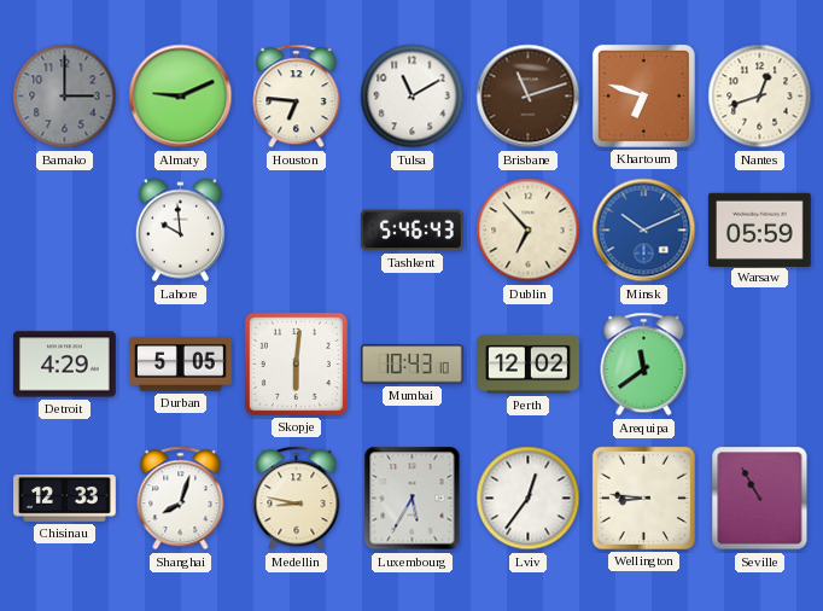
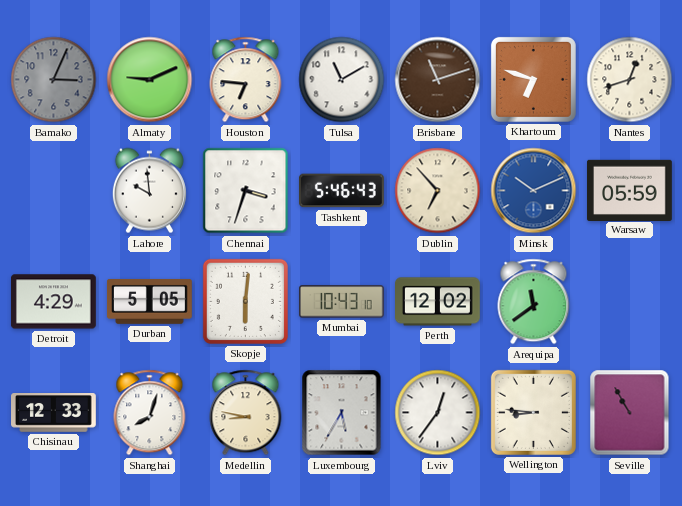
Bamako: 3:00 -> 3:04 (54, 80)
Chennai: none -> 3:33 (246, 191)
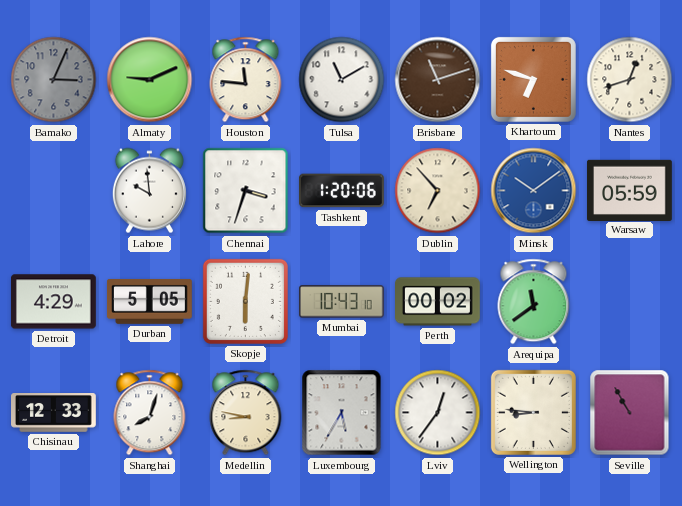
Houston: 6:46 -> 11:46 (246, 80)
Tashkent: 5:46 -> 1:20 (341, 191)
Minsk: 10:11 -> 10:09 (534, 191)
Perth: 12:02 -> 00:02 (438, 302)
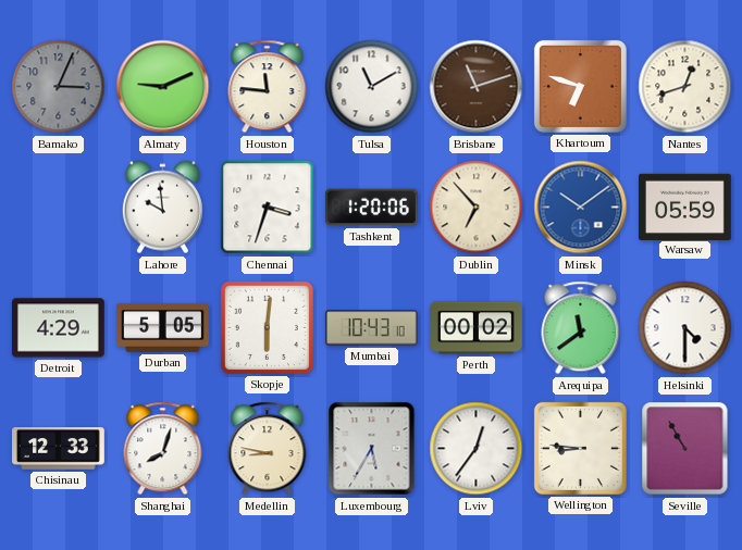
Helsinki: none -> 4:30 (685, 328)
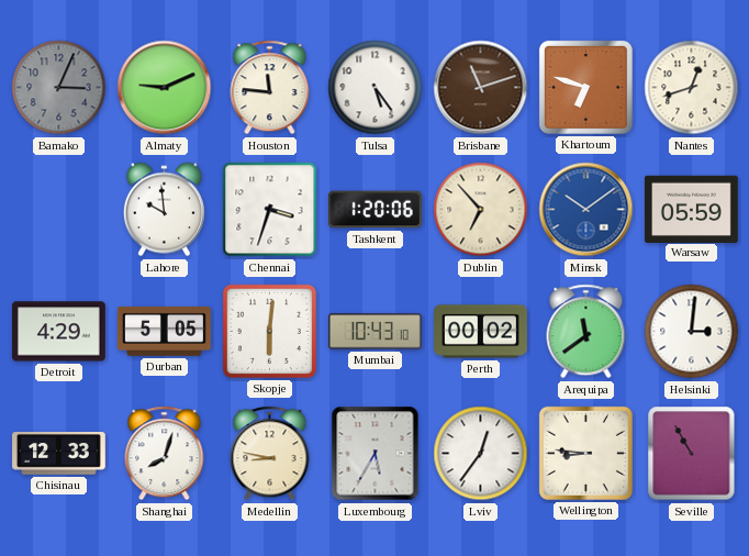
Tulsa: 11:10 -> 5:24 (376, 88)
Helsinki: 4:30 -> 3:01 (692, 332)
